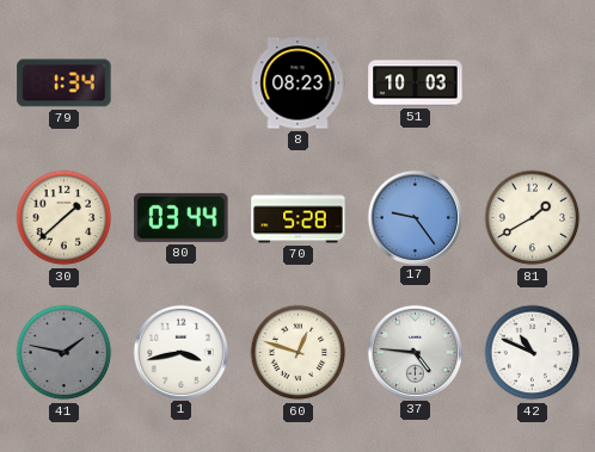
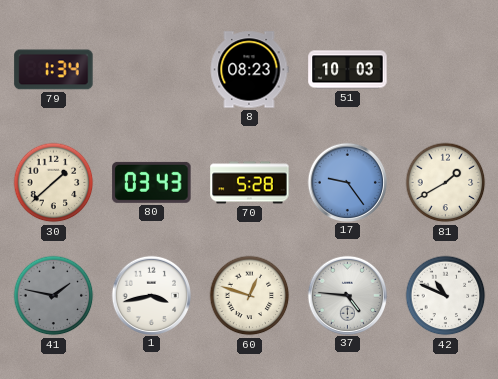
80: 03:44 -> 03:43 (152, 182)
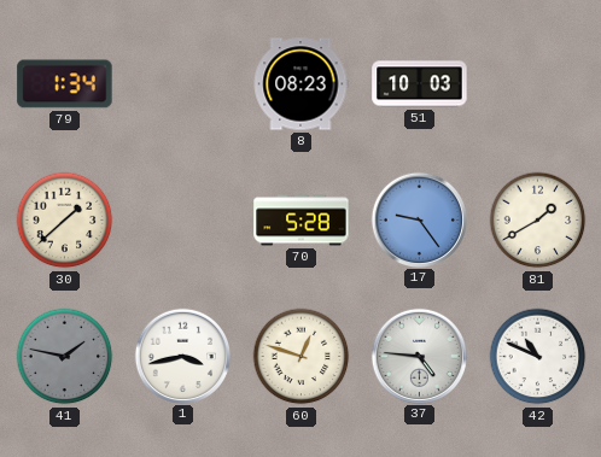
80: 03:43 -> none (152, 182)
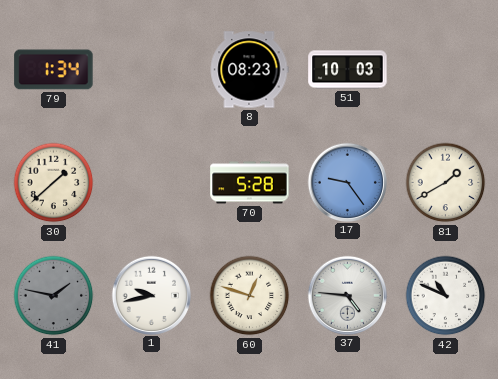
1: 3:43 -> 9:43 (151, 295)
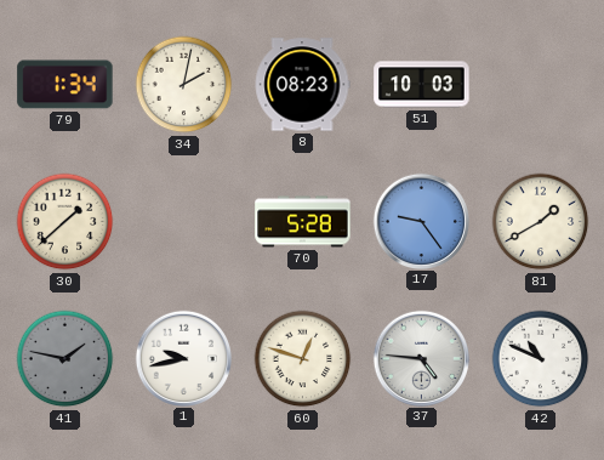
34: none -> 2:02 (184, 85)
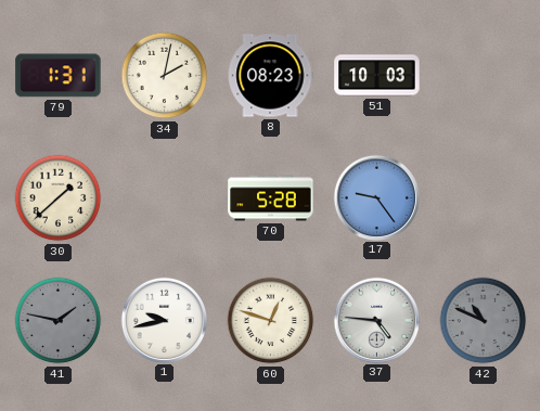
79: 1:34 -> 1:31 (59, 76)
81: 1:40 -> none (541, 222)
42 dial: white -> grey (484, 321)
